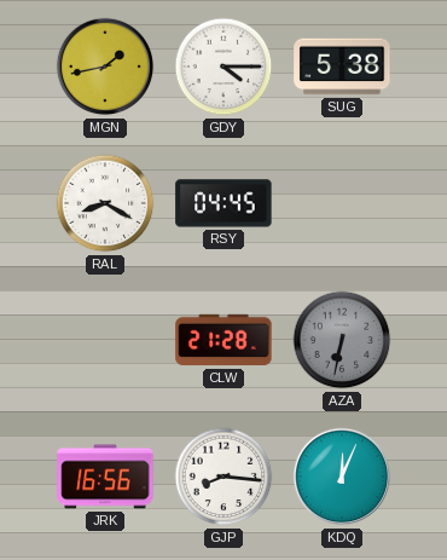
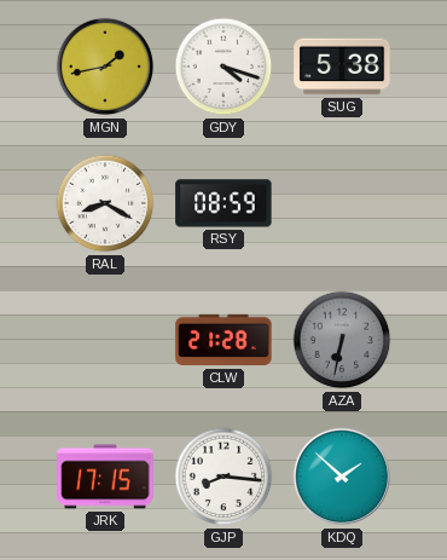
GDY: 4:15 -> 4:18 (224, 67)
RSY: 04:45 -> 08:59 (224, 203)
JRK: 16:56 -> 17:15 (105, 477)
KDQ: 12:04 -> 1:52 (342, 477)
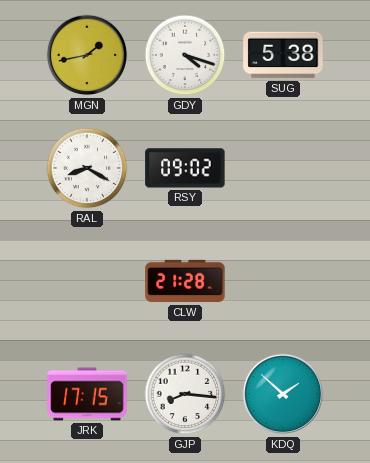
RSY: 08:59 -> 09:02 (185, 168)
AZA: 6:32 -> none (342, 340)
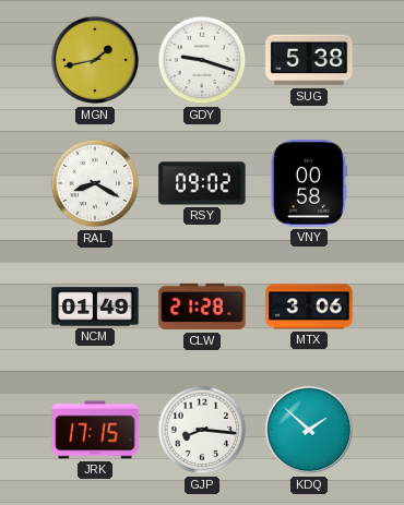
GDY: 4:18 -> 9:18 (202, 60)
VNY: none -> 00:58 (309, 183)
NCM: none -> 01:49 (95, 306)
MTX: none -> 3:06 (309, 306)
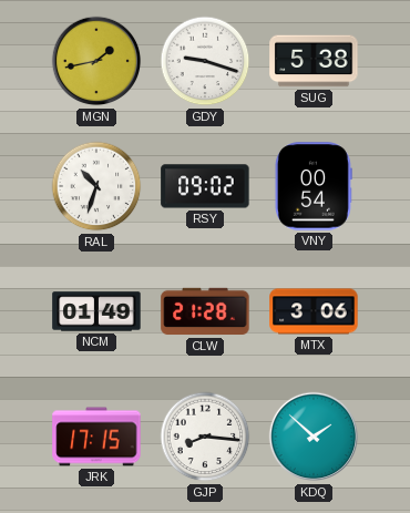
RAL: 8:20 -> 10:33 (96, 186)
VNY: 00:58 -> 00:54 (314, 186)
